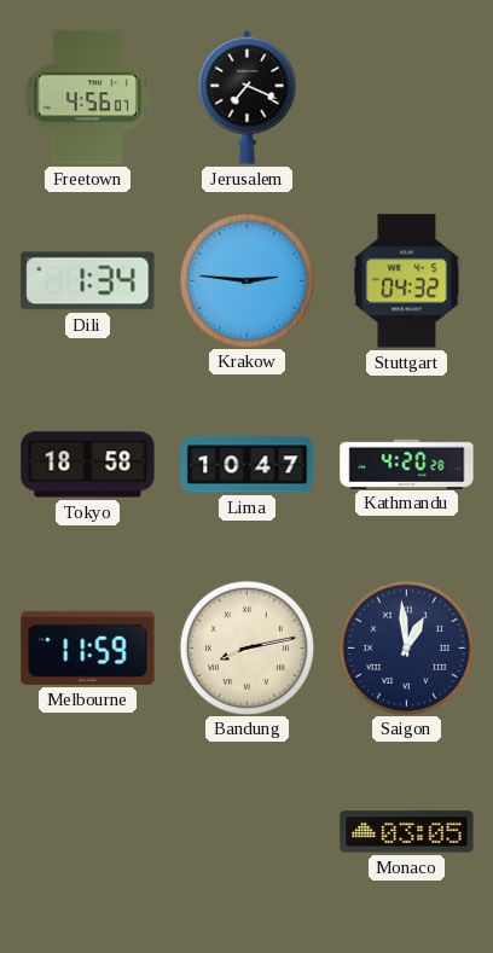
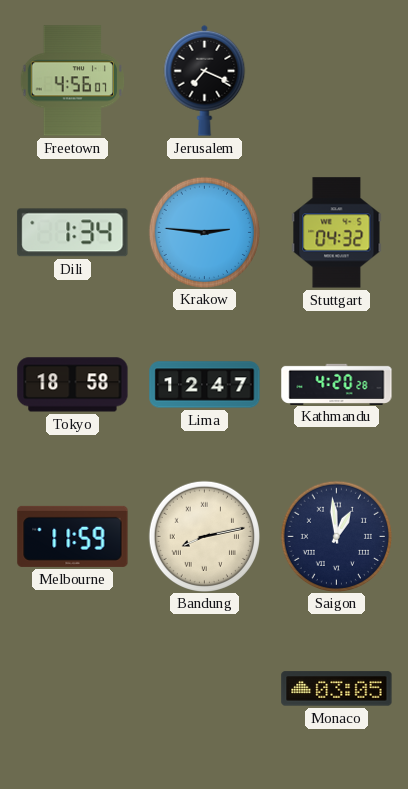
Lima: 10:47 -> 12:47 (205, 385)
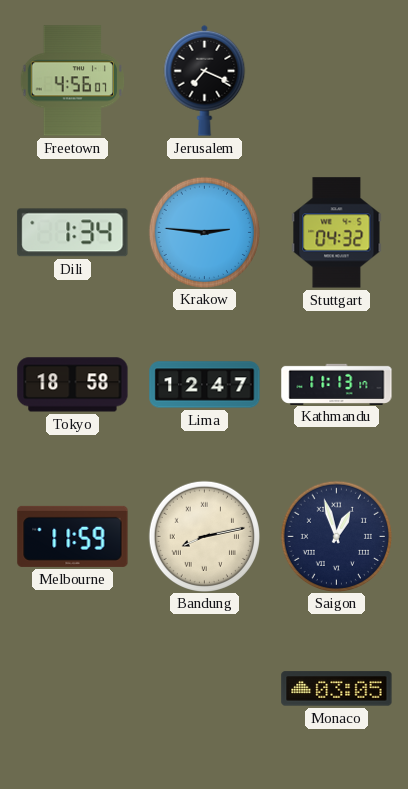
Kathmandu: 4:20 -> 11:13 (337, 384)
Saigon: 12:59 -> 12:57 (336, 536)
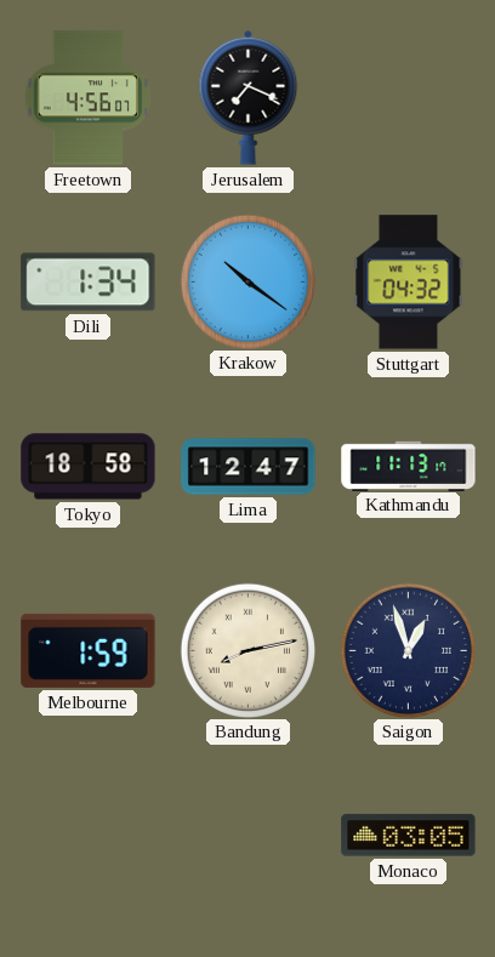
Krakow: 2:46 -> 10:21 (247, 281)
Melbourne: 11:59 -> 1:59 (89, 650)
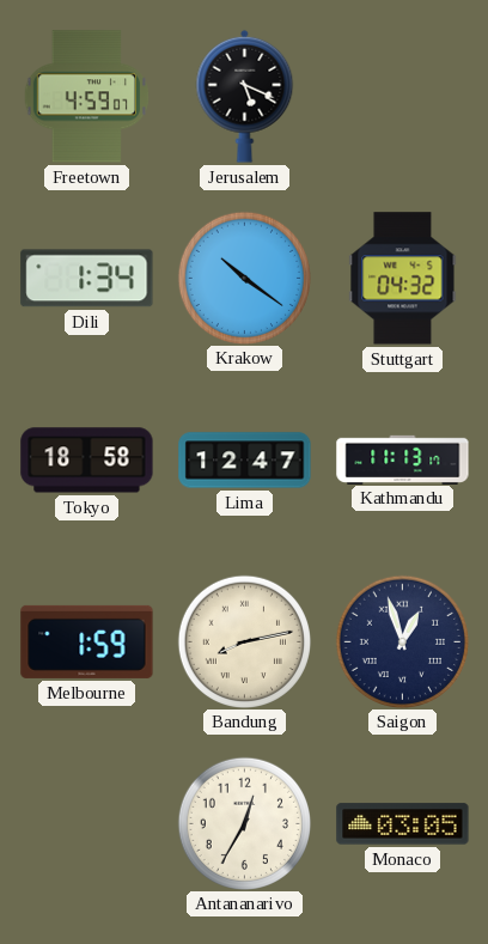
Freetown: 4:56 -> 4:59 (86, 97)
Jerusalem: 7:19 -> 5:19 (245, 96)
Antananarivo: none -> 12:35 (244, 823)
